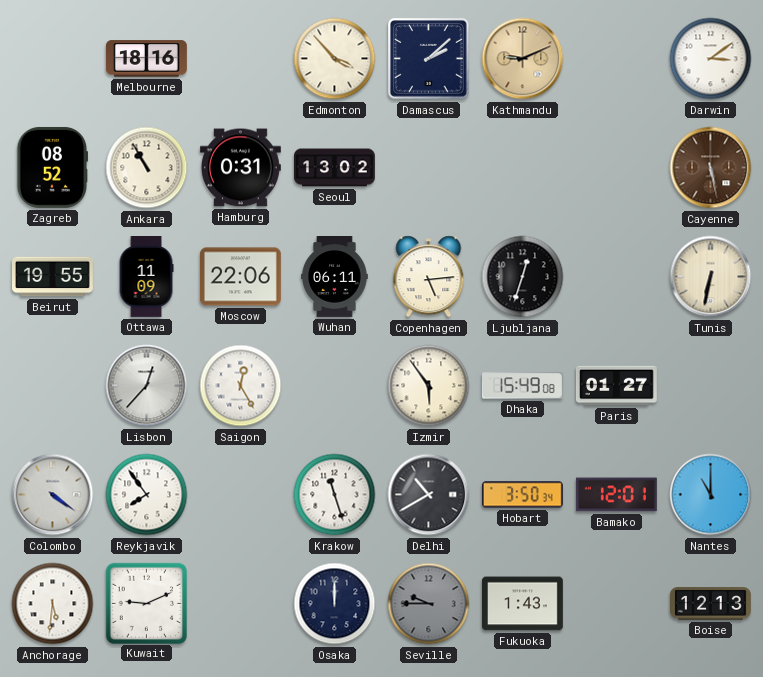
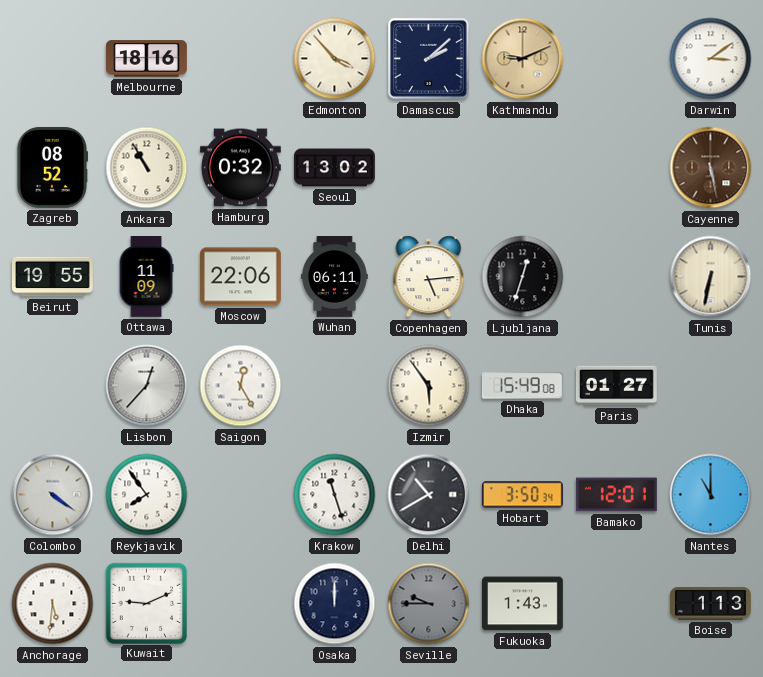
Hamburg: 0:31 -> 0:32 (240, 168)
Boise: 12:13 -> 1:13 (711, 604)
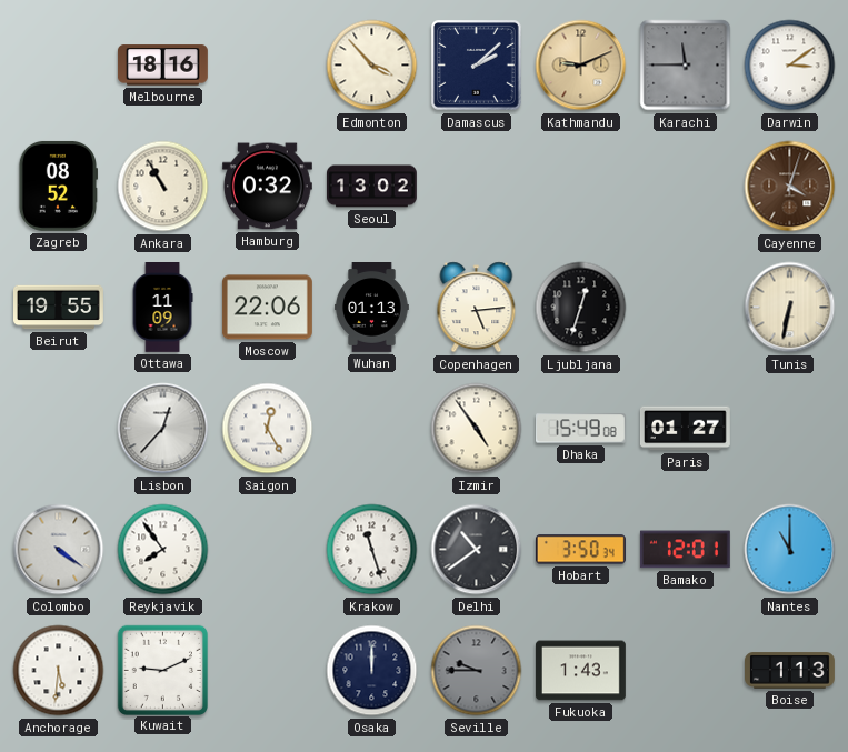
Karachi: none -> 11:45 (686, 66)
Cayenne: 5:28 -> 4:03 (790, 187)
Wuhan: 06:11 -> 01:13 (372, 308)
Izmir: 5:54 -> 4:54 (477, 429)
Delhi: 10:40 -> 10:39 (477, 550)
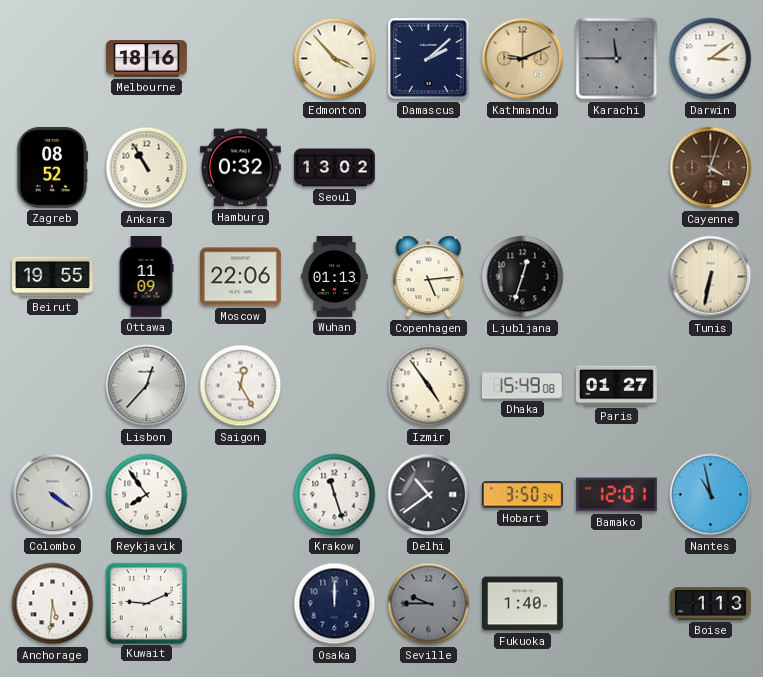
Nantes: 11:00 -> 10:58 (711, 495)
Fukuoka: 1:43 -> 1:40 (522, 604)
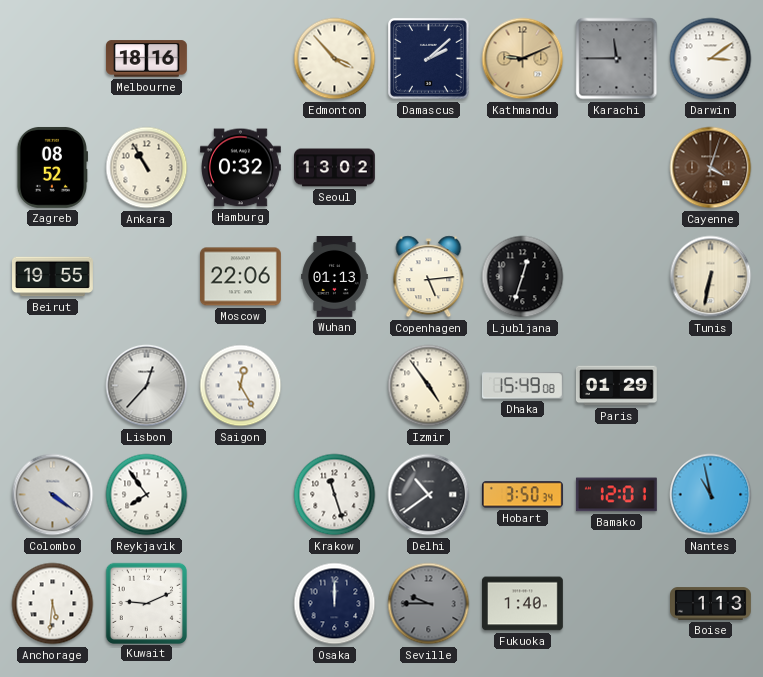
Ottawa: 11:09 -> none (146, 277)
Paris: 01:27 -> 01:29 (616, 386)
